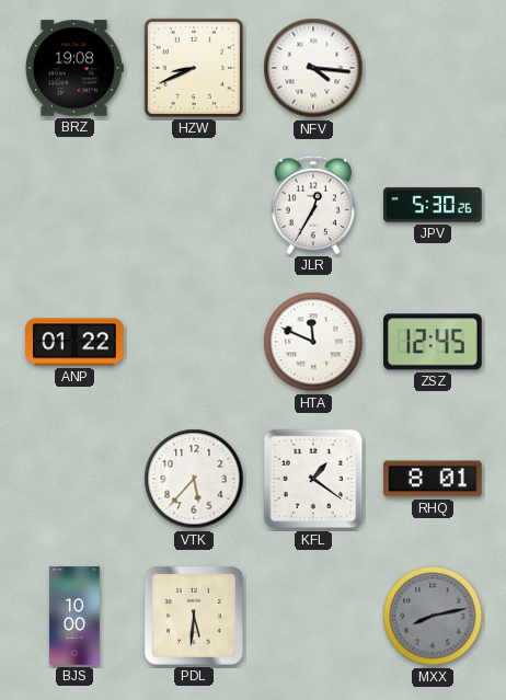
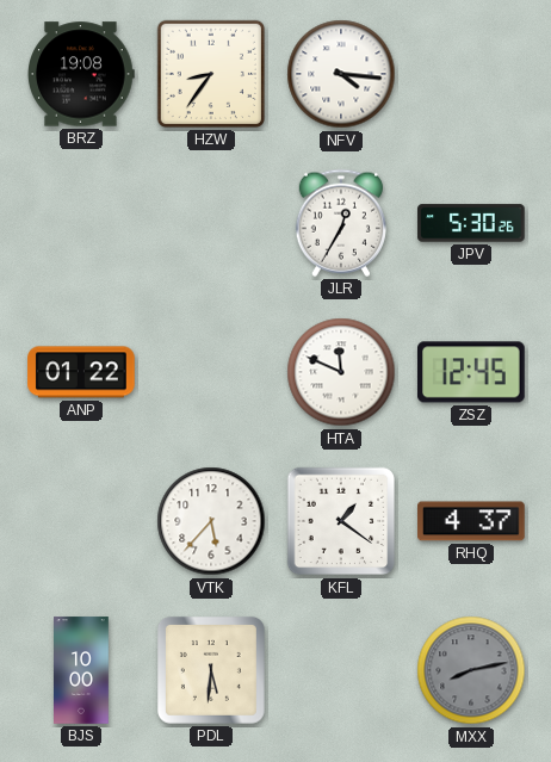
HZW: 8:41 -> 8:36 (211, 74)
RHQ: 8:01 -> 4:37 (472, 521)
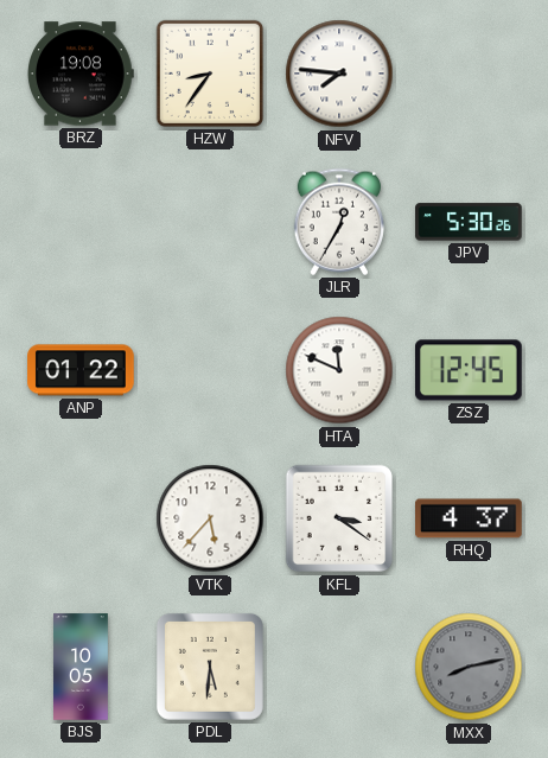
NFV: 4:16 -> 7:46 (339, 74)
KFL: 1:21 -> 3:21 (339, 518)
BJS: 10:00 -> 10:05 (82, 667)
